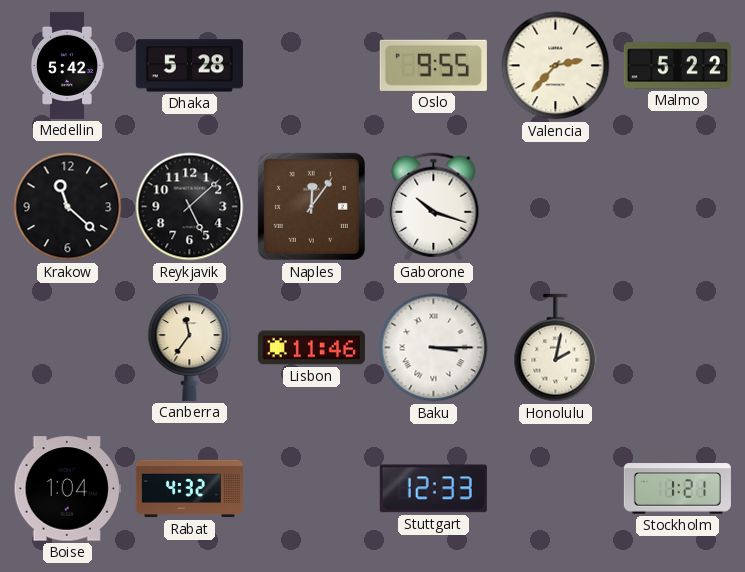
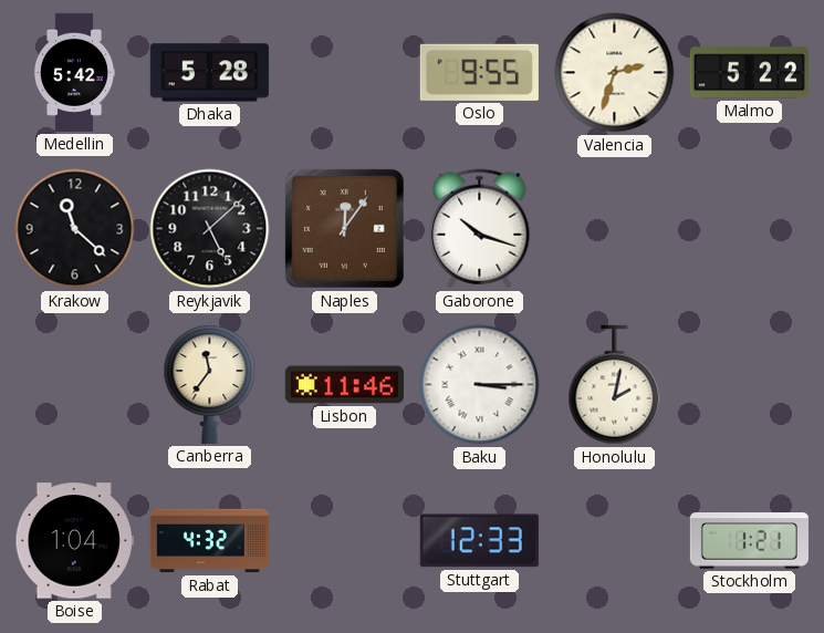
Valencia: 2:37 -> 2:33 (615, 73)
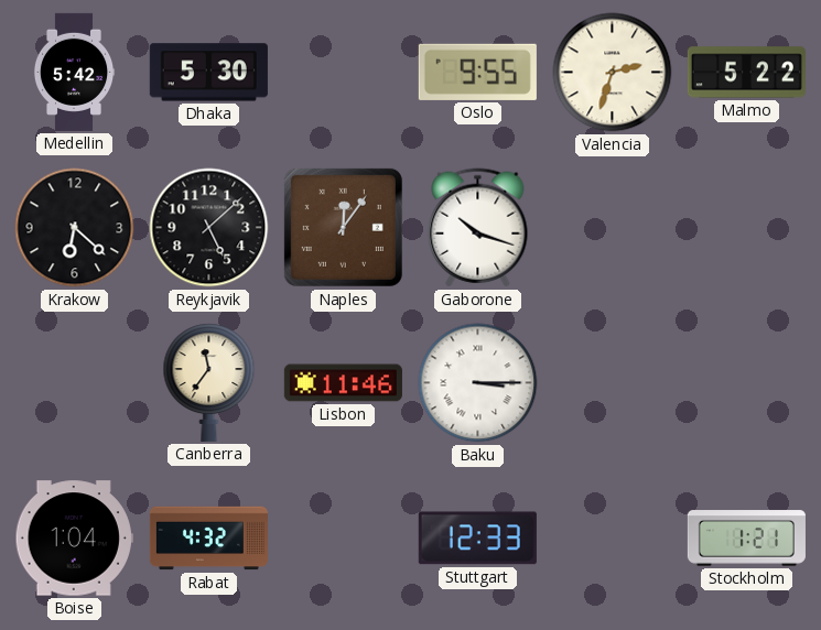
Dhaka: 5:28 -> 5:30 (208, 73)
Krakow: 11:22 -> 6:22 (75, 228)
Honolulu: 2:02 -> none (615, 385)
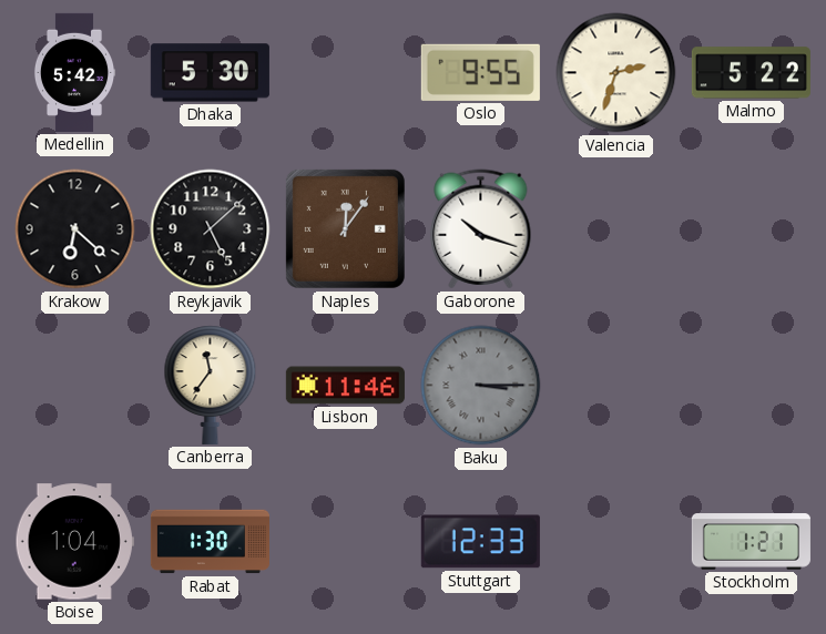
Baku dial: white -> grey (481, 386)
Rabat: 4:32 -> 1:30 (210, 542)
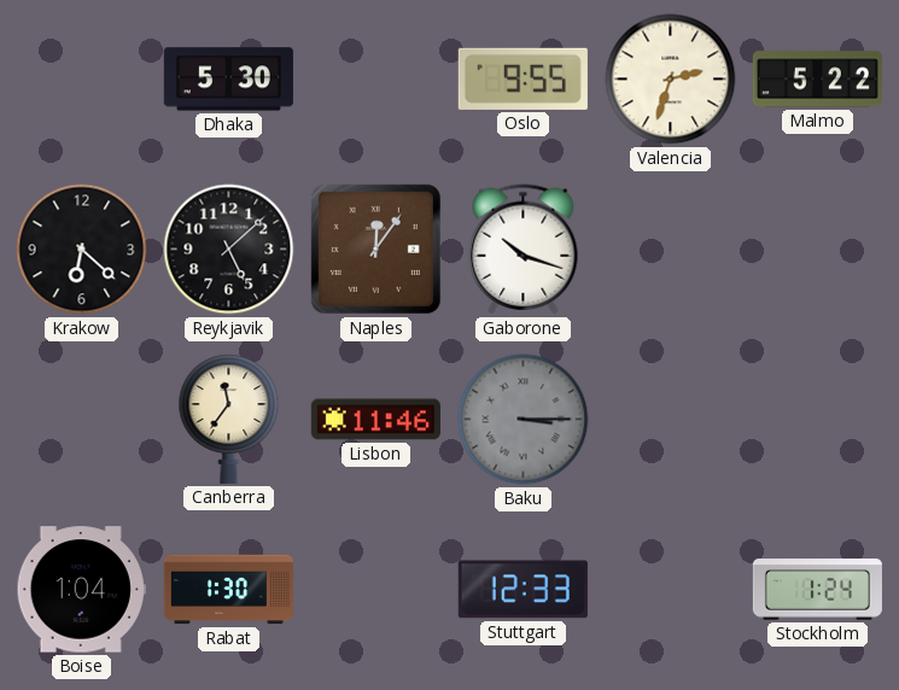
Medellin: 5:42 -> none (74, 72)
Stockholm: 1:21 -> 1:24 (817, 590)
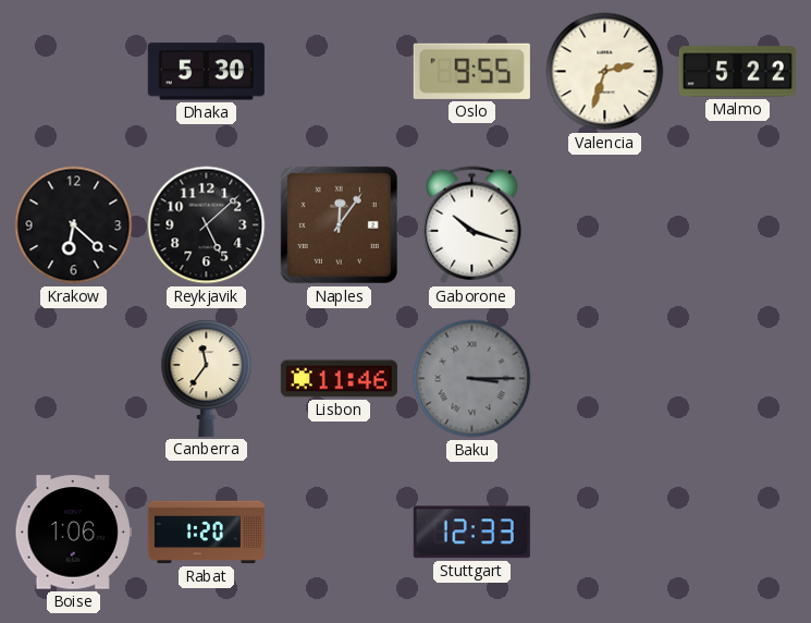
Boise: 1:04 -> 1:06 (73, 533)
Rabat: 1:30 -> 1:20 (206, 533)
Stockholm: 1:24 -> none (817, 590)
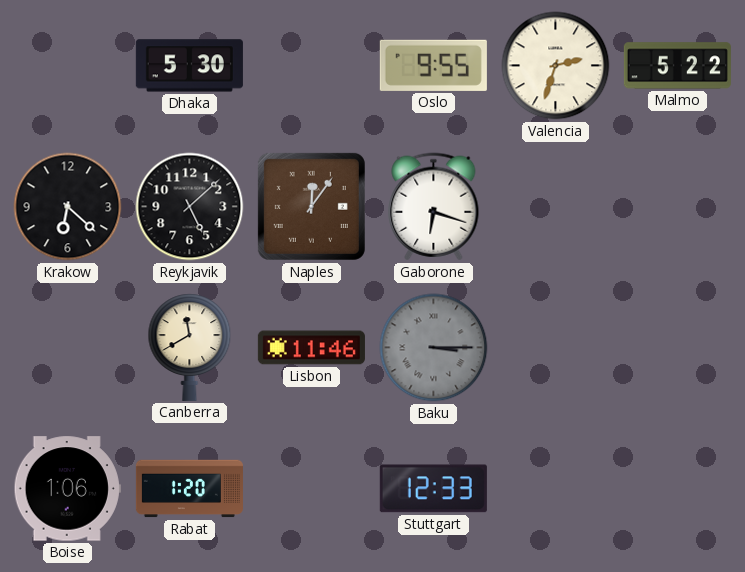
Gaborone: 10:18 -> 6:18 (434, 207)
Canberra: 11:36 -> 11:40 (190, 347)
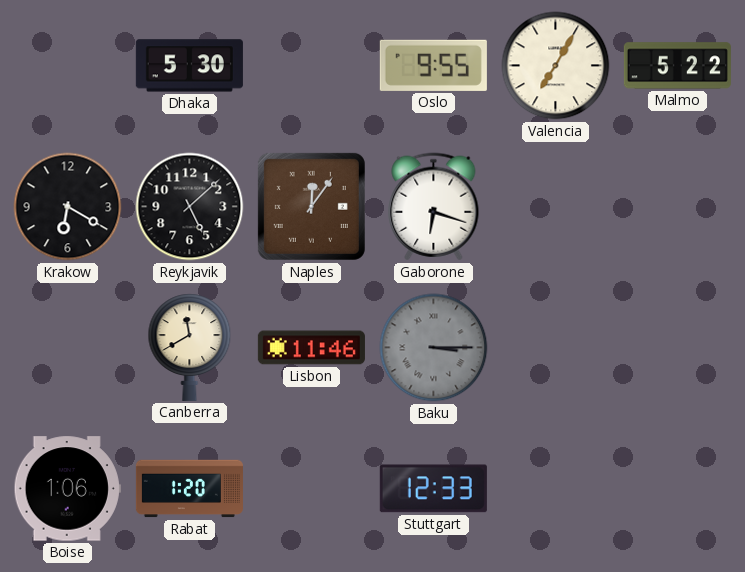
Valencia: 2:33 -> 7:05 (556, 66)
Krakow: 6:22 -> 6:20 (68, 207)
